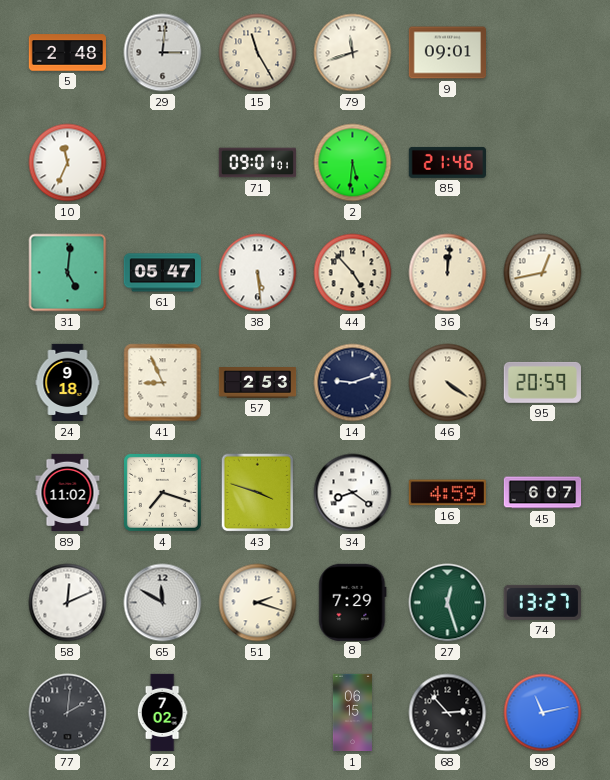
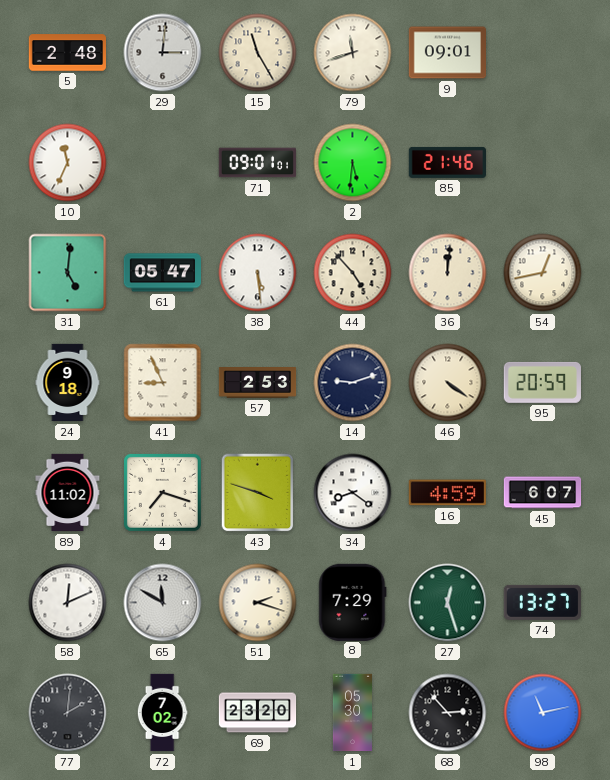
69: none -> 23:20 (258, 713)
1: 06:15 -> 05:30 (352, 713)
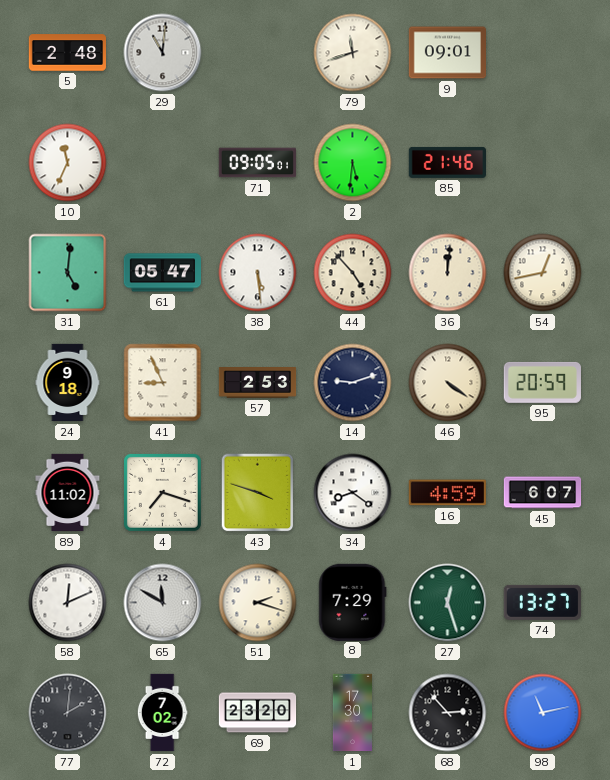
29: 3:01 -> 11:01 (163, 53)
15: 11:25 -> none (258, 53)
71: 09:01 -> 09:05 (257, 163)
1: 05:30 -> 17:30 (352, 713)
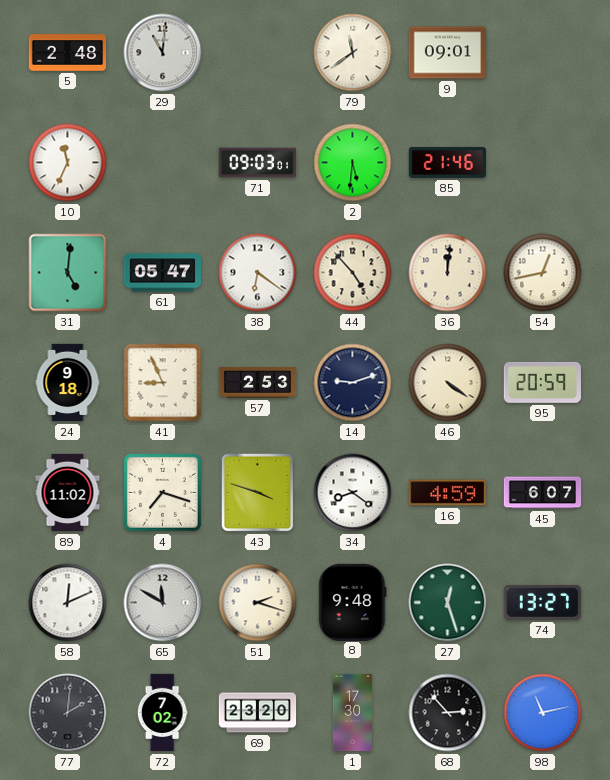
79: 11:42 -> 11:39 (353, 53)
71: 09:05 -> 09:03 (257, 163)
38: 5:29 -> 6:21 (258, 273)
8: 7:29 -> 9:48 (353, 602)
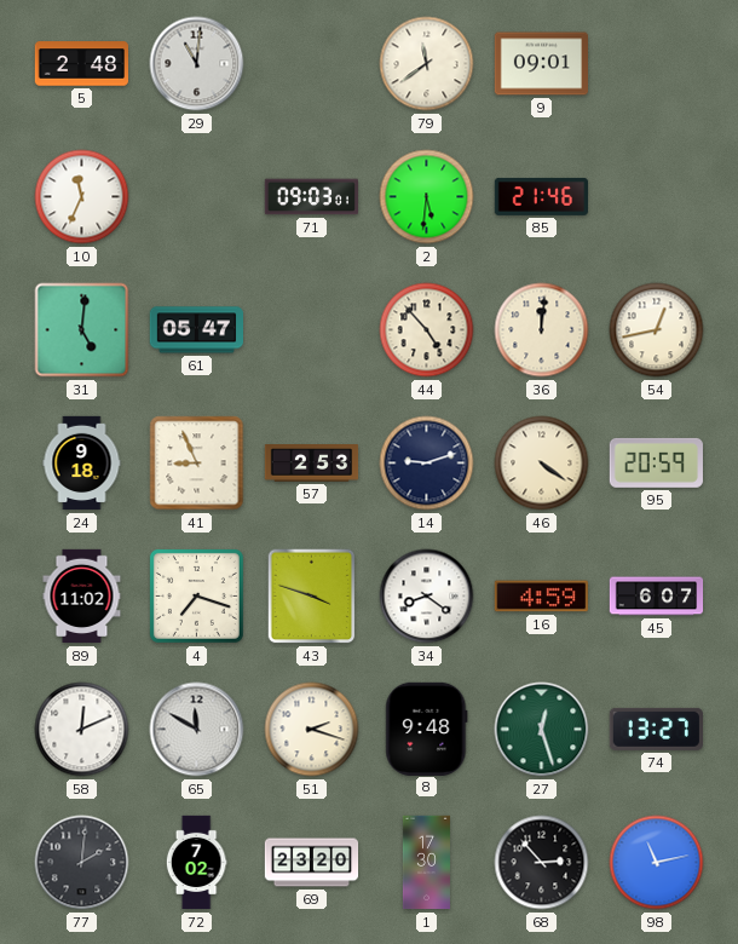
38: 6:21 -> none (258, 273)
